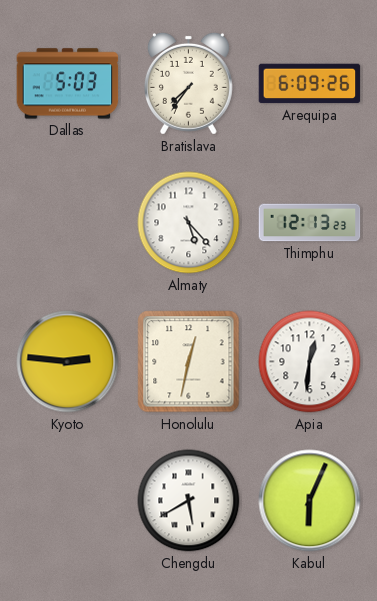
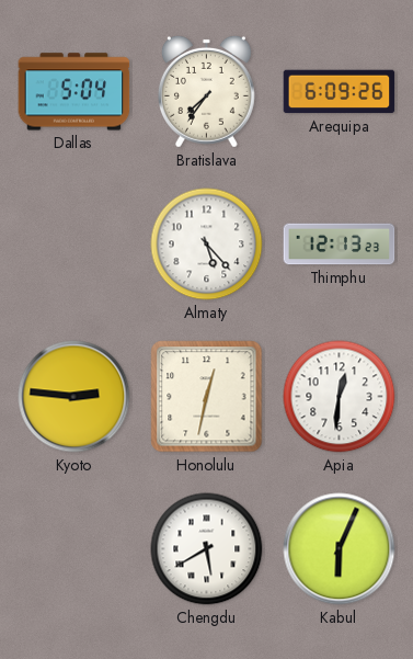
Dallas: 5:03 -> 5:04 (74, 92)
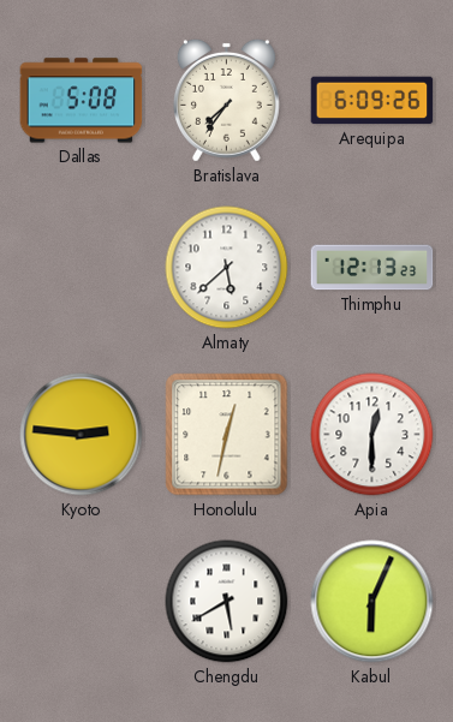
Dallas: 5:04 -> 5:08 (82, 101)
Almaty: 5:23 -> 5:38 (227, 268)
Apia: 12:31 -> 12:30 (372, 435)
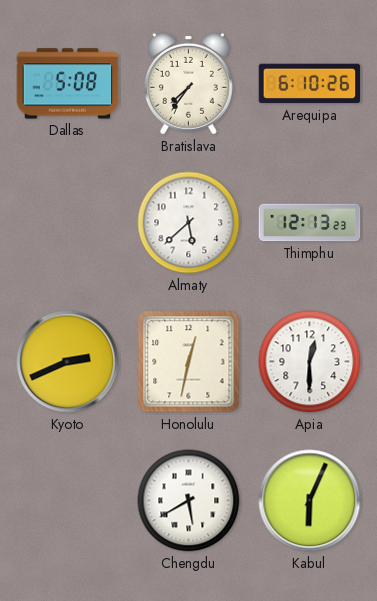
Arequipa: 6:09 -> 6:10 (310, 84)
Kyoto: 2:46 -> 2:41 (68, 362)
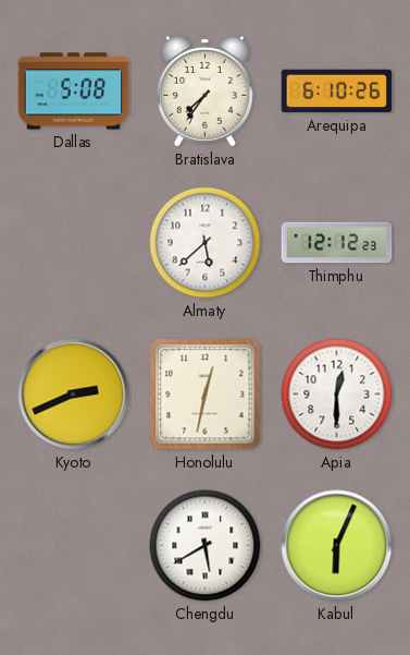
Thimphu: 12:13 -> 12:12 (337, 243)
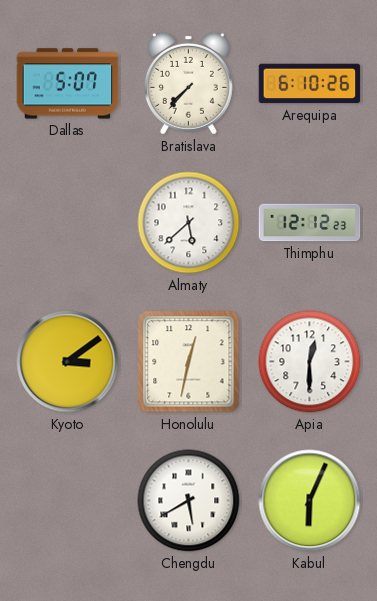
Dallas: 5:08 -> 5:07 (68, 84)
Bratislava: 7:36 -> 7:37 (188, 83)
Kyoto: 2:41 -> 3:09 (68, 362)
